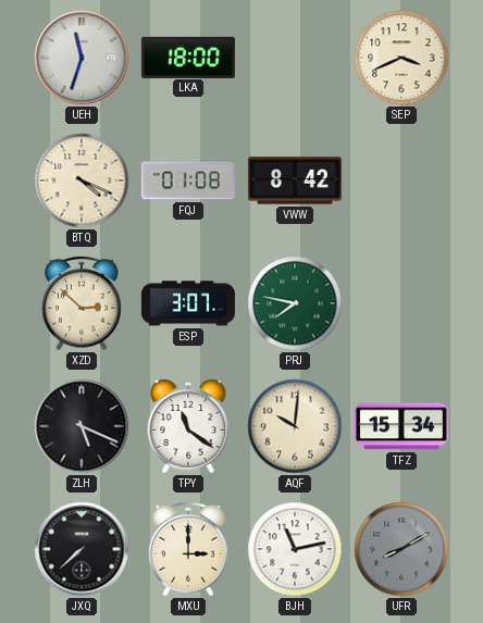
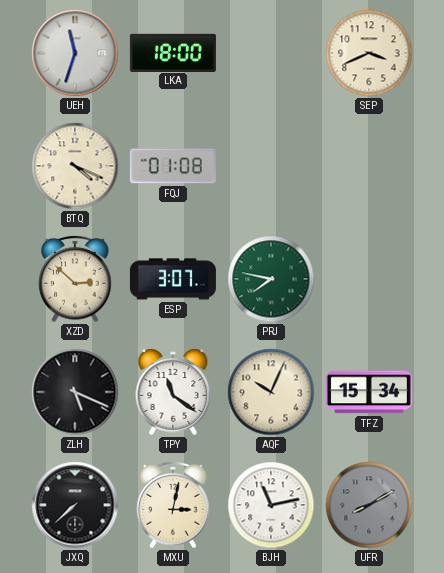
VWW: 8:42 -> none (295, 180)
AQF: 10:01 -> 10:04 (271, 392)
MXU: 3:00 -> 3:02 (173, 505)
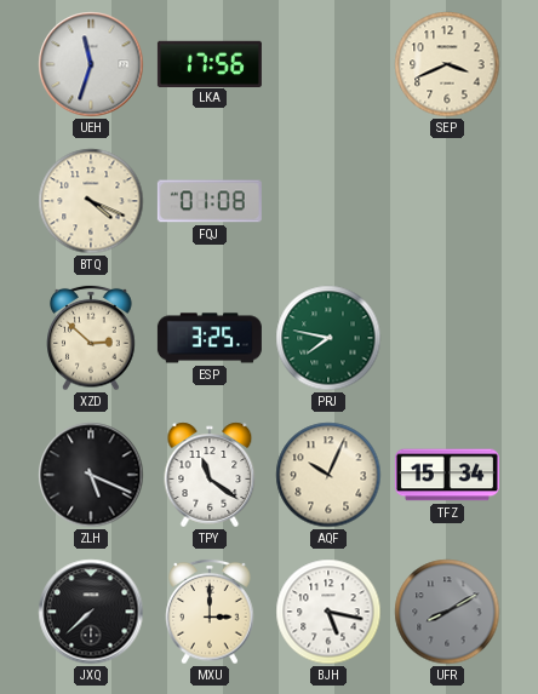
LKA: 18:00 -> 17:56 (210, 63)
ESP: 3:07 -> 3:25 (210, 338)
MXU: 3:02 -> 3:00 (210, 612)
BJH: 11:13 -> 5:17 (328, 612)
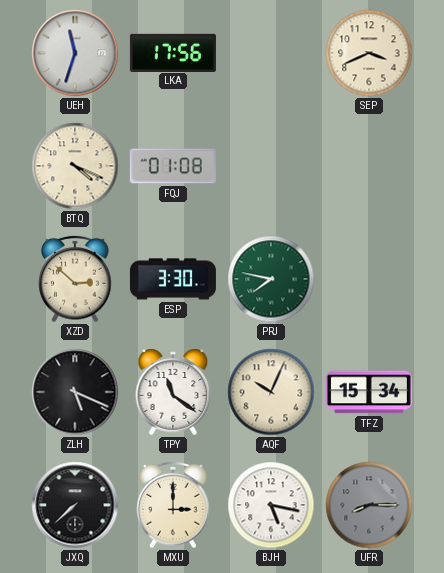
ESP: 3:25 -> 3:30 (173, 279)
UFR: 8:10 -> 8:15 (369, 505)
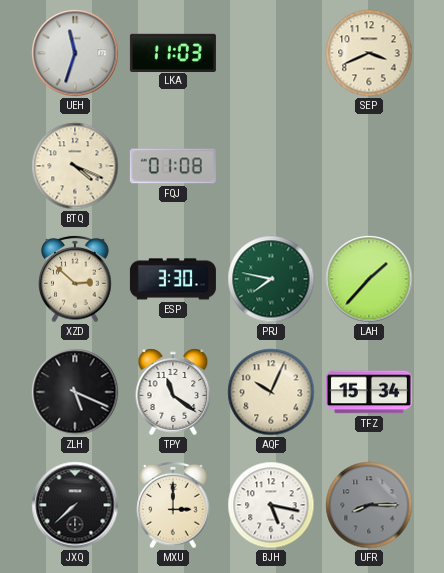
LKA: 17:56 -> 11:03 (173, 52)
LAH: none -> 1:37 (369, 279)
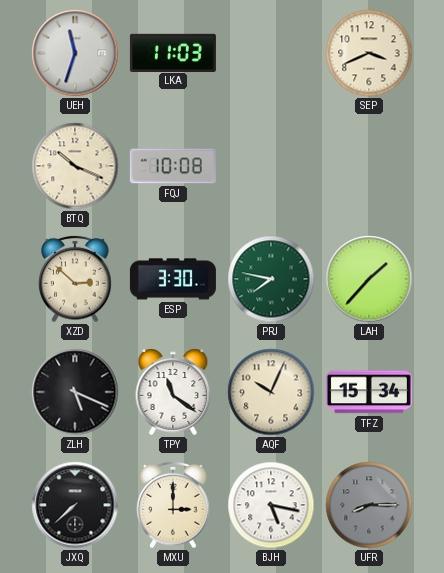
BTQ: 4:19 -> 10:19 (75, 166)
FQJ: 01:08 -> 10:08 (173, 166)
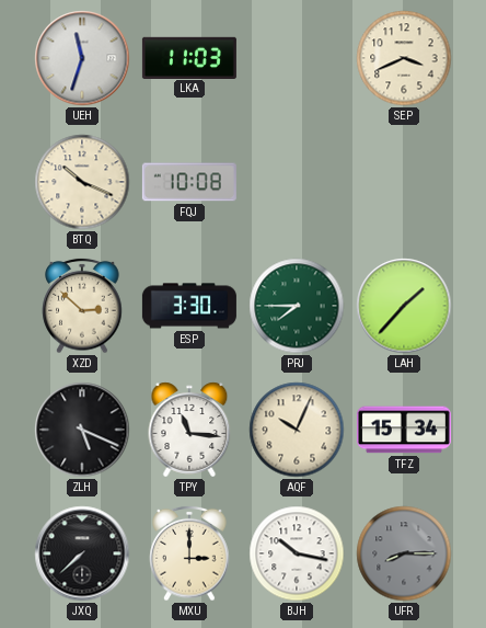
PRJ: 7:47 -> 7:45 (297, 306)
TPY: 11:21 -> 11:16 (189, 430)
BJH: 5:17 -> 10:17 (297, 553)
